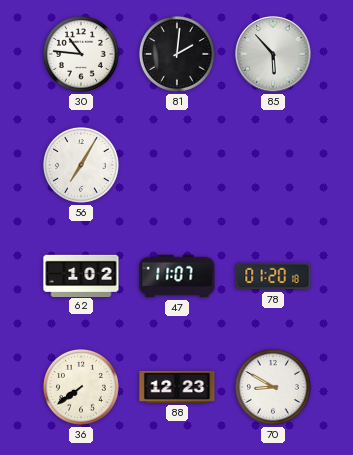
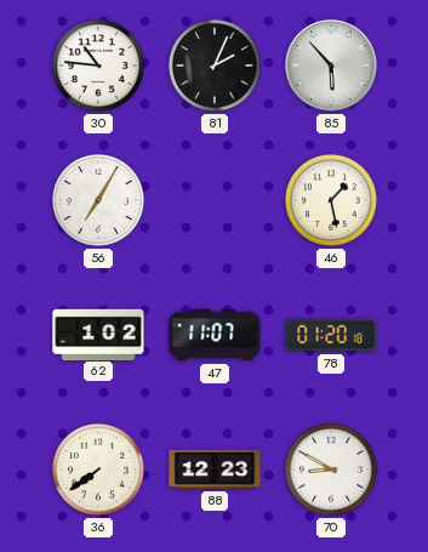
81: 2:01 -> 2:04 (216, 67)
46: none -> 1:28 (332, 201)
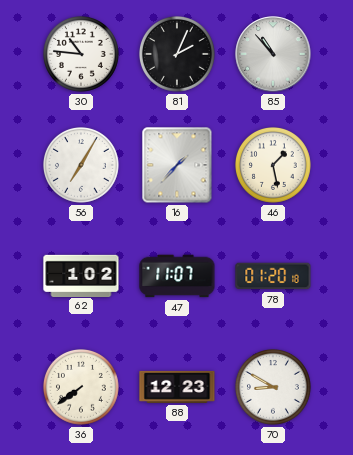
85: 5:53 -> 10:53 (273, 54)
16: none -> 1:37 (177, 165)
